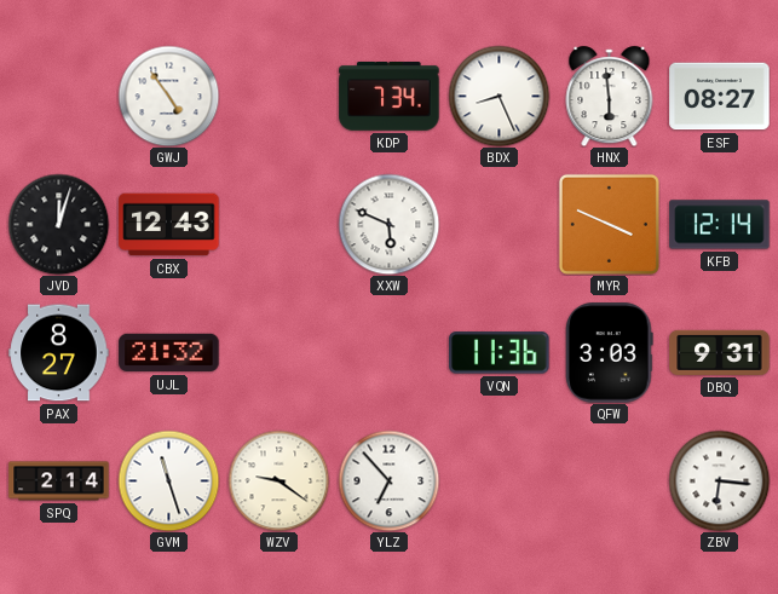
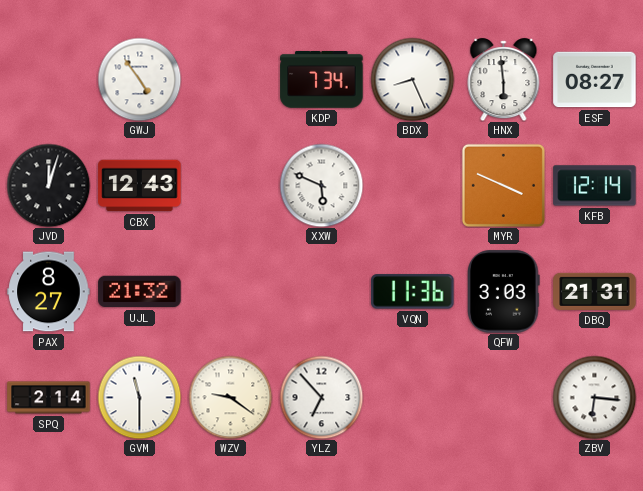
DBQ: 9:31 -> 21:31 (595, 291)
GVM: 11:27 -> 11:30 (139, 397)
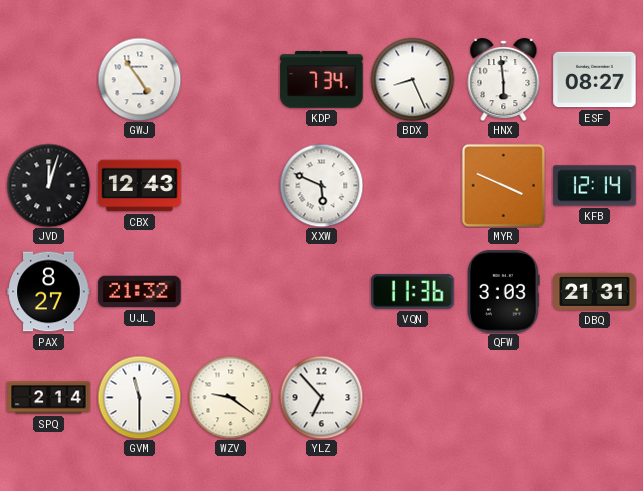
ZBV: 6:16 -> none (594, 397)
